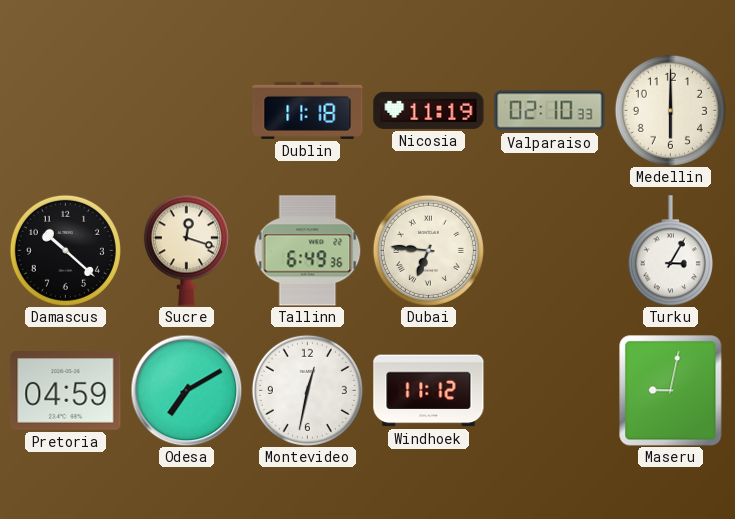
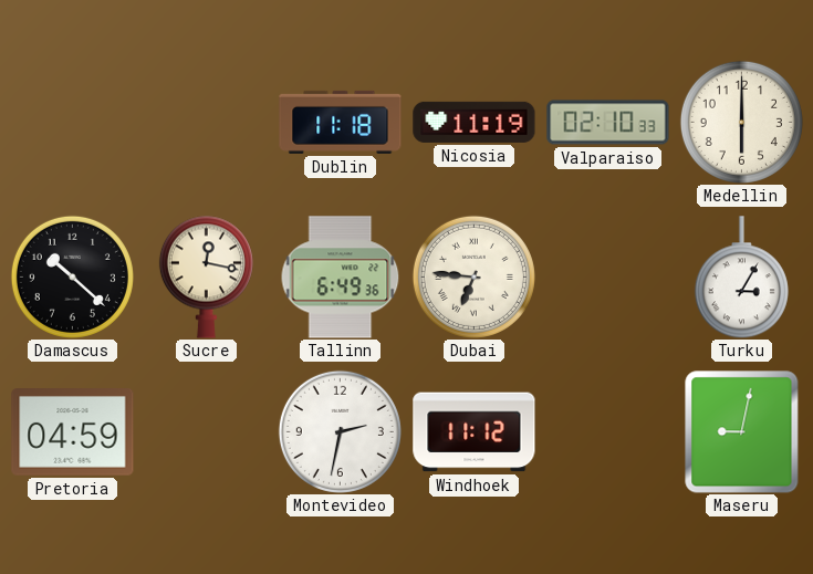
Sucre: 12:18 -> 12:17 (206, 276)
Odesa: 7:10 -> none (186, 390)
Montevideo: 12:32 -> 2:32 (340, 431)
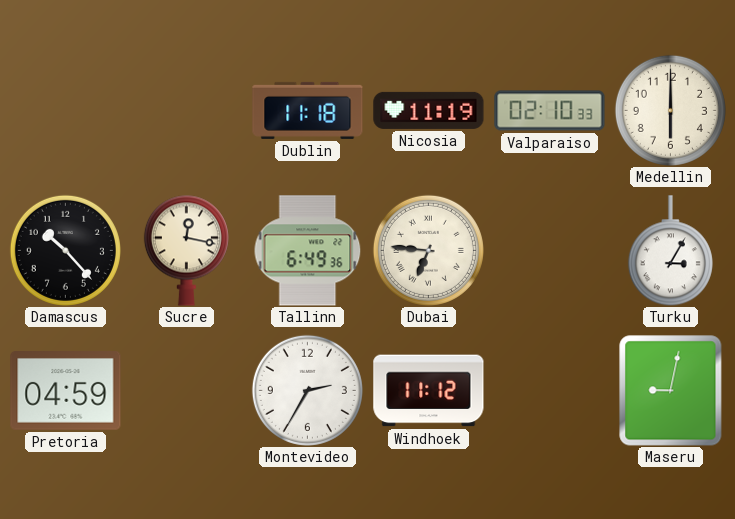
Damascus: 10:22 -> 10:23 (65, 250)
Montevideo: 2:32 -> 2:35 (307, 390)
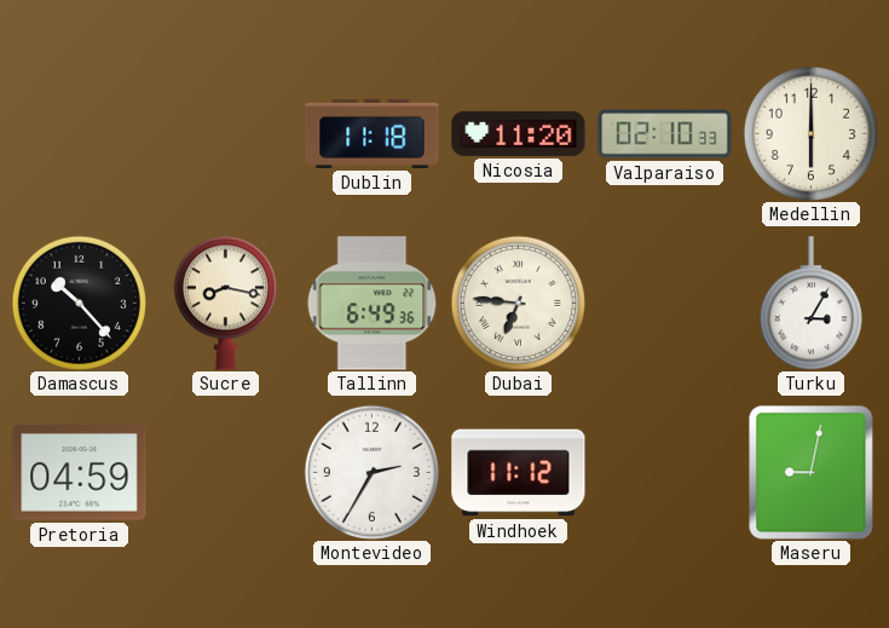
Nicosia: 11:19 -> 11:20 (519, 133)
Sucre: 12:17 -> 8:17 (225, 303)
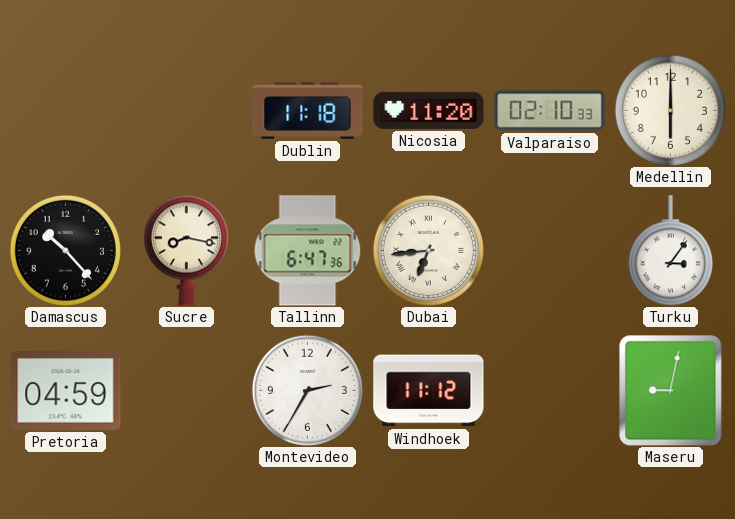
Tallinn: 6:49 -> 6:47 (308, 251)
Dubai: 6:46 -> 6:44 (428, 250)
Turku: 3:05 -> 3:06 (670, 251)
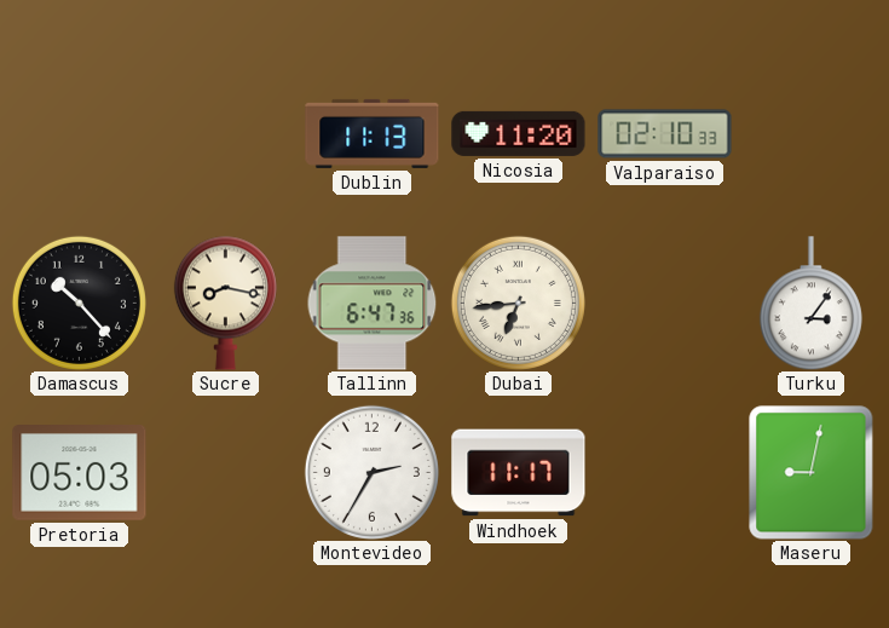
Dublin: 11:18 -> 11:13 (373, 133)
Medellin: 6:00 -> none (670, 110)
Pretoria: 04:59 -> 05:03 (80, 473)
Windhoek: 11:12 -> 11:17 (519, 473)
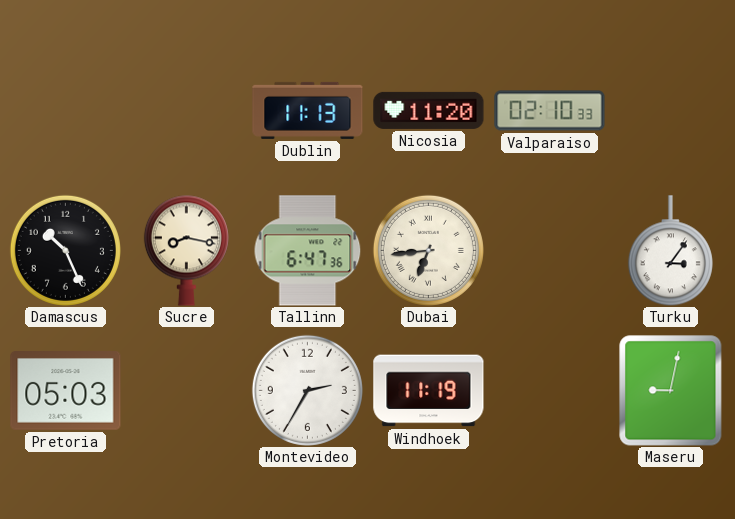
Damascus: 10:23 -> 10:26 (65, 250)
Windhoek: 11:17 -> 11:19 (429, 391)
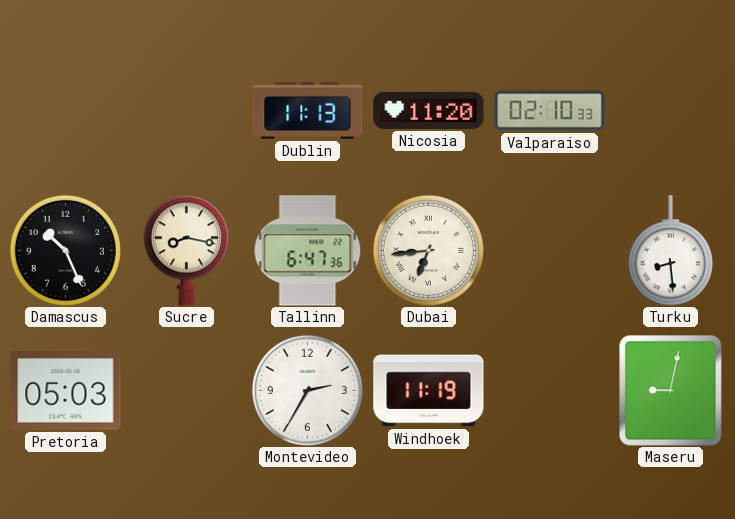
Turku: 3:06 -> 8:29 (670, 251)
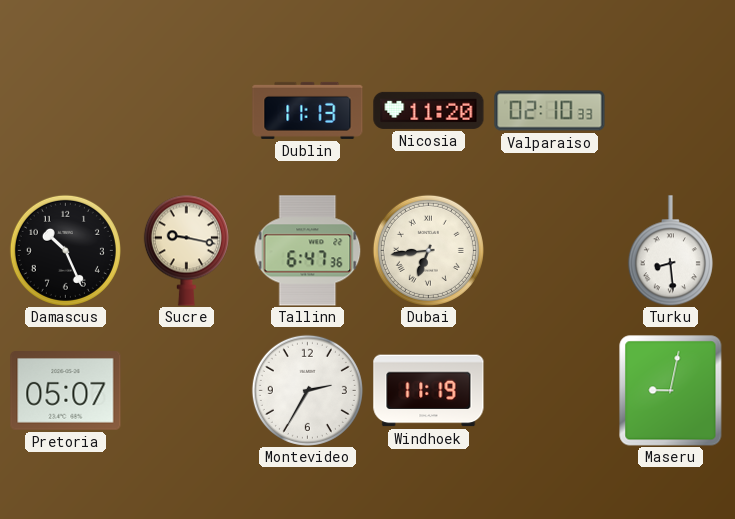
Sucre: 8:17 -> 9:17 (186, 250)
Pretoria: 05:03 -> 05:07 (66, 391)
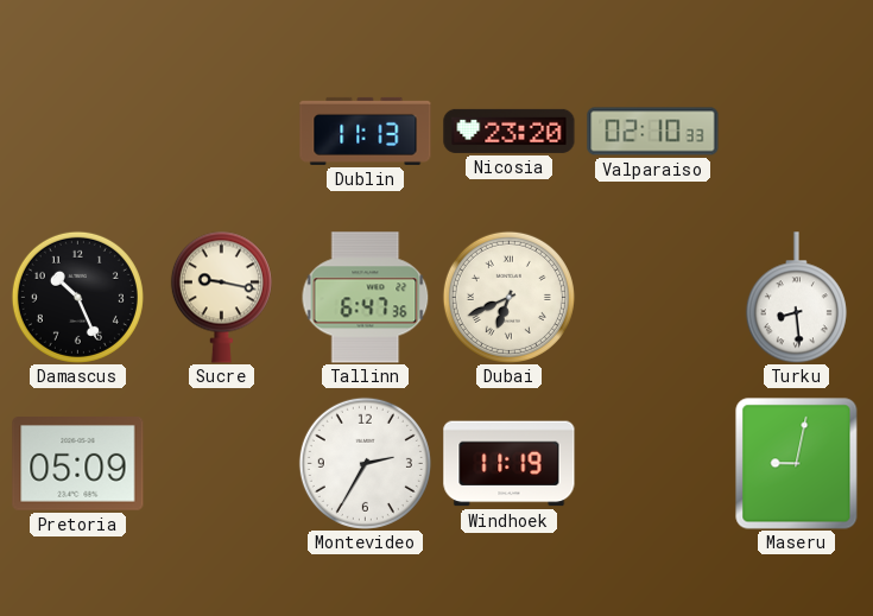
Nicosia: 11:20 -> 23:20 (510, 131)
Dubai: 6:44 -> 6:41 (508, 297)
Pretoria: 05:07 -> 05:09 (78, 464)
